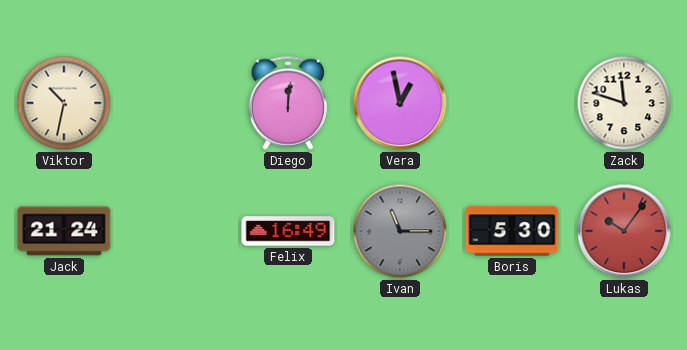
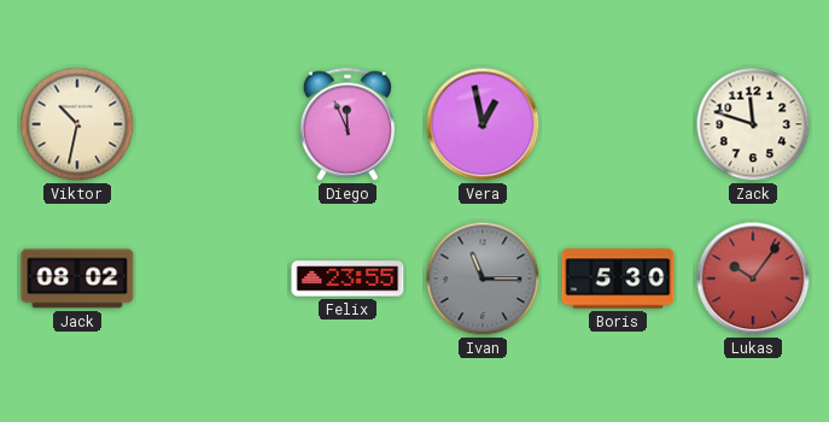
Diego: 12:01 -> 11:56 (348, 124)
Jack: 21:24 -> 08:02 (77, 279)
Felix: 16:49 -> 23:55 (348, 279)
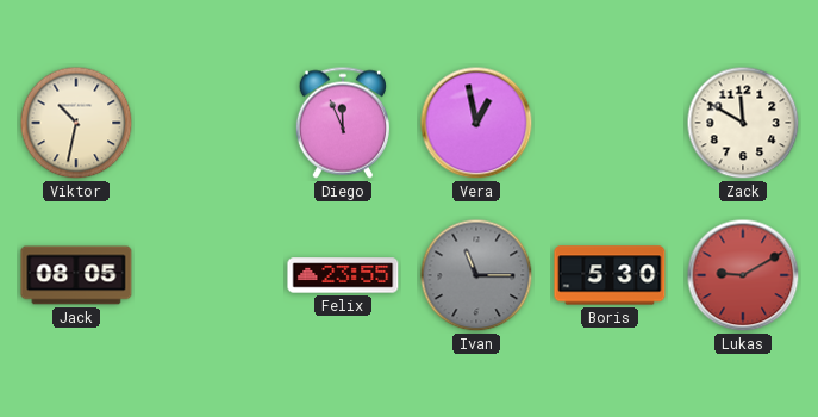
Zack: 11:48 -> 11:50 (743, 123)
Jack: 08:02 -> 08:05 (76, 275)
Lukas: 10:06 -> 9:10 (743, 275)
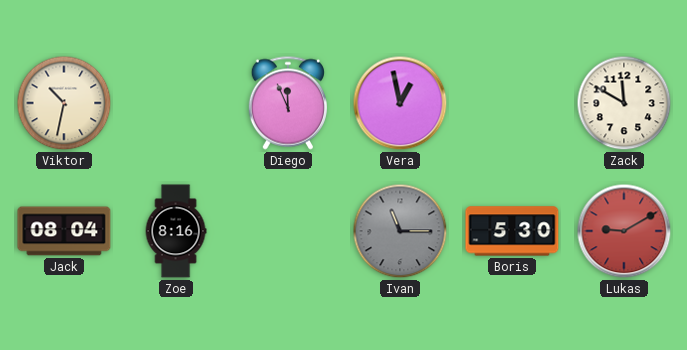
Jack: 08:05 -> 08:04 (64, 231)
Zoe: none -> 8:16 (176, 231)
Felix: 23:55 -> none (343, 275)
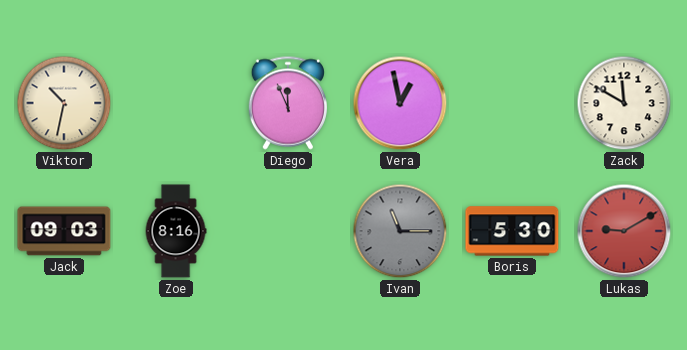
Jack: 08:04 -> 09:03 (64, 231)
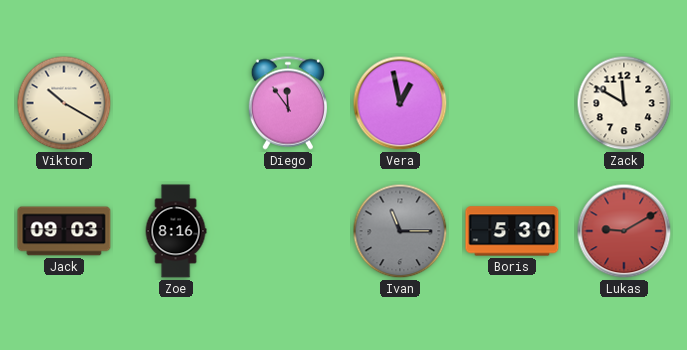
Viktor: 10:32 -> 10:20 (64, 103)
Diego: 11:56 -> 11:54 (288, 103)
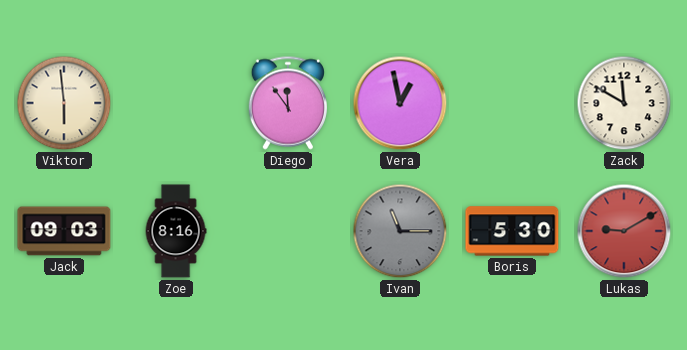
Viktor: 10:20 -> 5:59 (64, 103)
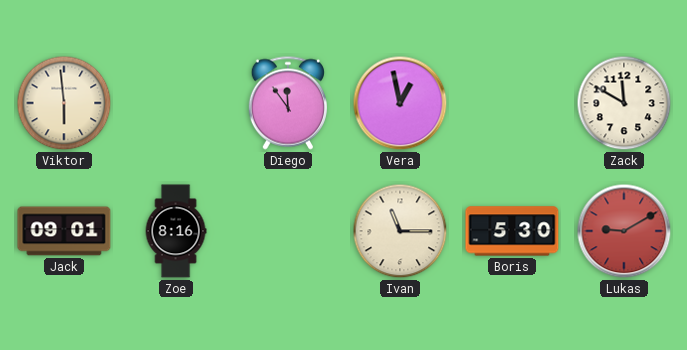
Jack: 09:03 -> 09:01 (64, 231)
Ivan dial: grey -> cream (400, 231)
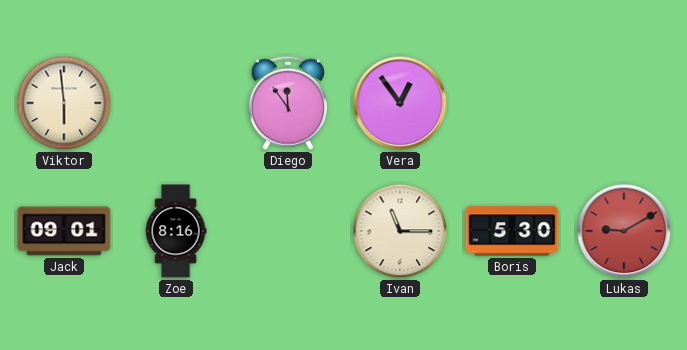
Vera: 12:58 -> 12:54 (400, 103)
Zack: 11:50 -> none (624, 103)
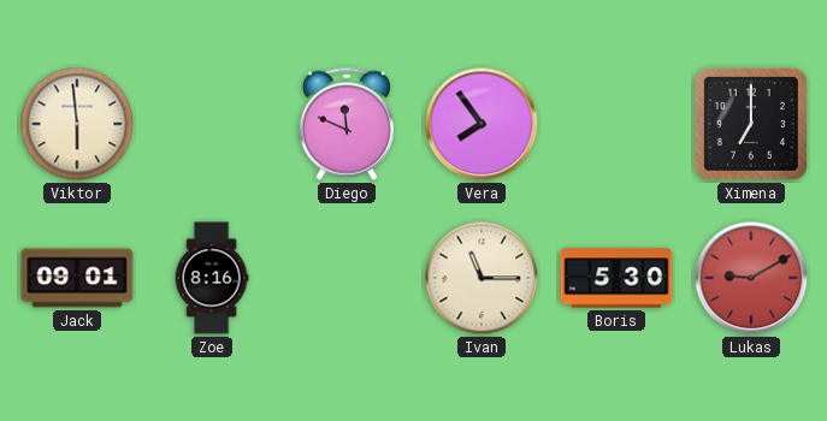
Diego: 11:54 -> 11:49 (347, 124)
Vera: 12:54 -> 7:54 (482, 124)
Ximena: none -> 7:00 (751, 124)
